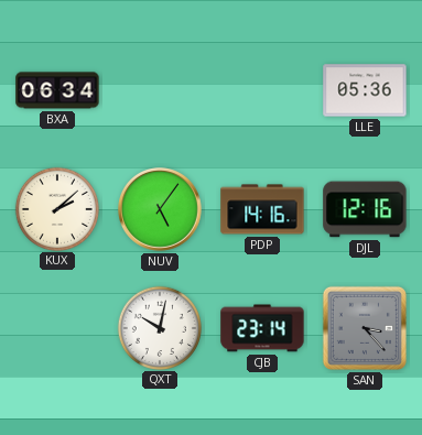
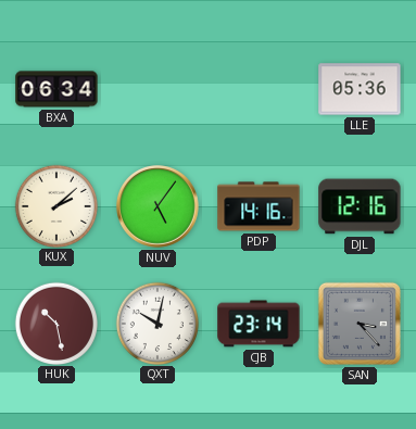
HUK: none -> 10:28 (55, 323)
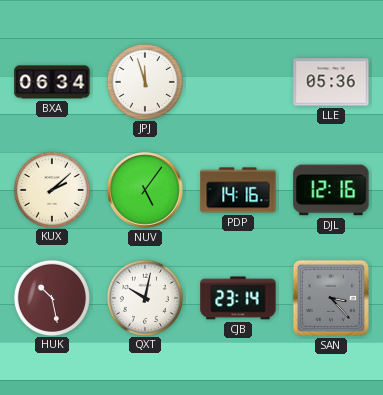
JPJ: none -> 11:57 (144, 81)
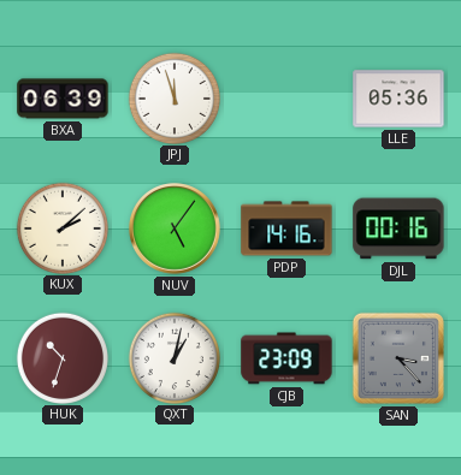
BXA: 06:34 -> 06:39 (63, 99)
DJL: 12:16 -> 00:16 (398, 228)
HUK: 10:28 -> 10:33 (61, 357)
QXT: 10:02 -> 1:02 (173, 357)
CJB: 23:14 -> 23:09 (286, 358)
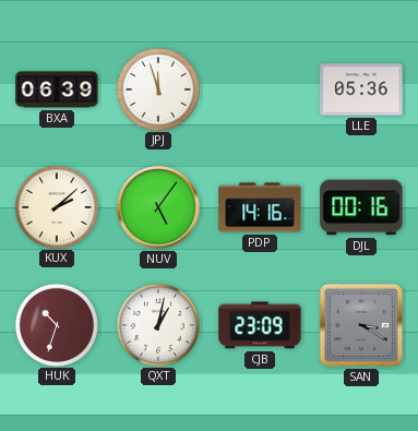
SAN: 3:23 -> 3:20 (361, 325)
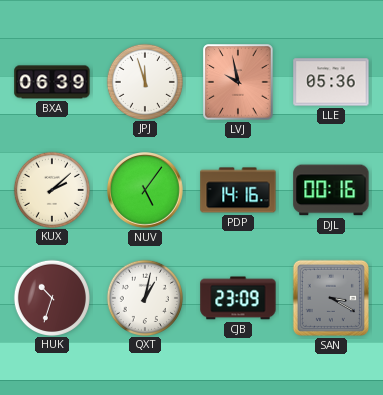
LVJ: none -> 9:58 (238, 82)
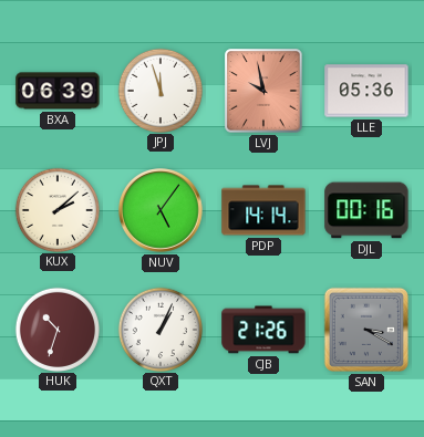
PDP: 14:16 -> 14:14 (263, 210)
QXT: 1:02 -> 1:04 (159, 329)
CJB: 23:09 -> 21:26 (263, 330)
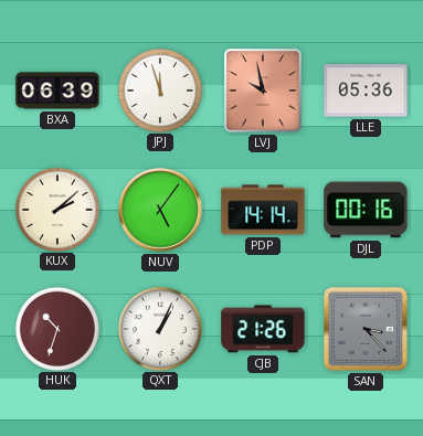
SAN: 3:20 -> 3:23 (366, 329)
